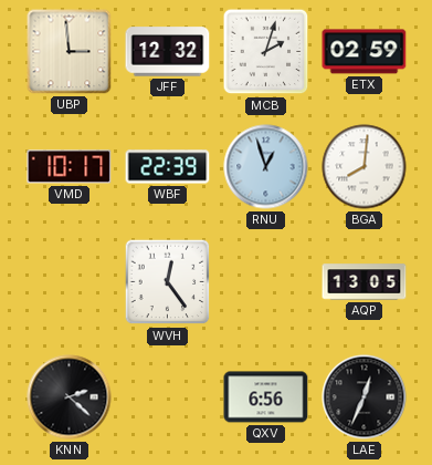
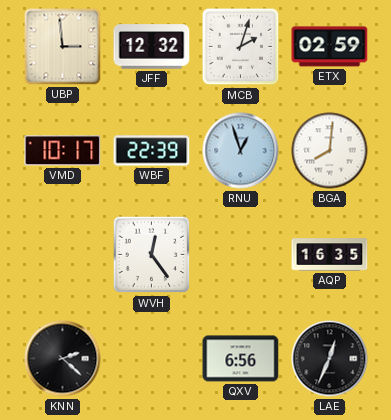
AQP: 13:05 -> 16:35 (330, 255)
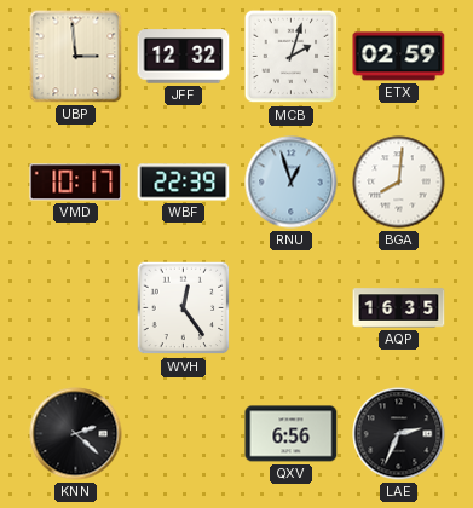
LAE: 12:34 -> 2:34 (399, 434)
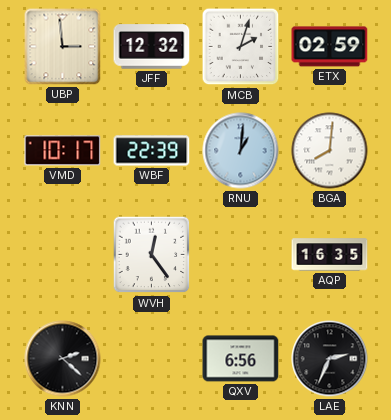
RNU: 12:57 -> 1:01 (241, 151)
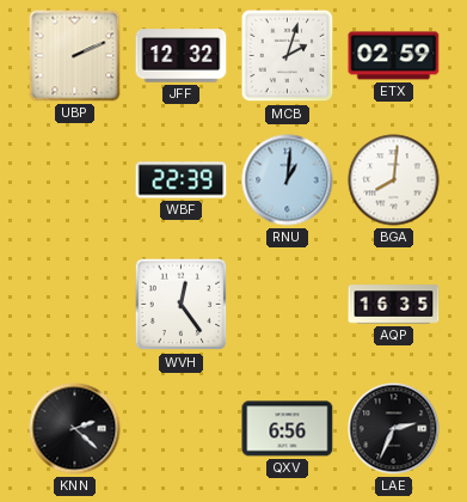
UBP: 2:59 -> 2:11 (75, 56)
VMD: 10:17 -> none (63, 151)
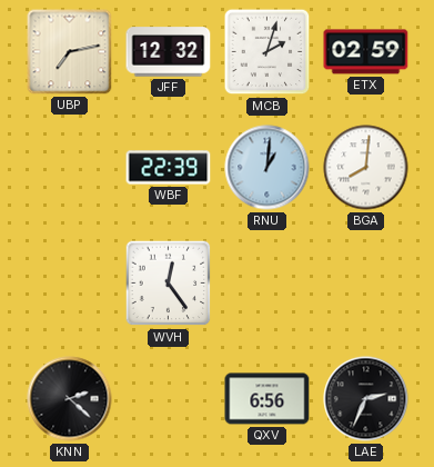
UBP: 2:11 -> 7:13 (70, 52)
AQP: 16:35 -> none (394, 305)
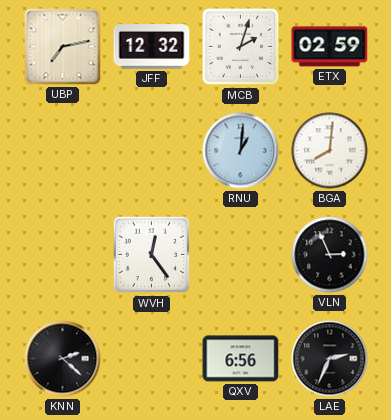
WBF: 22:39 -> none (169, 168)
VLN: none -> 2:56 (330, 255)
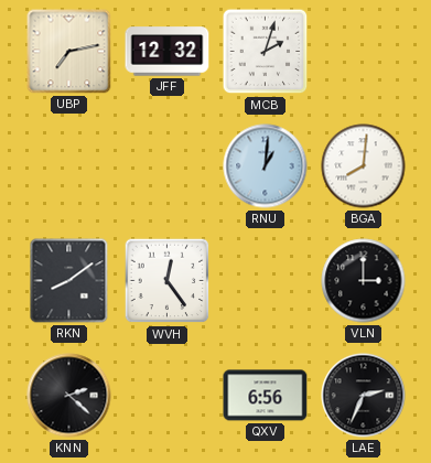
ETX: 02:59 -> none (330, 47)
RKN: none -> 8:09 (69, 281)
VLN: 2:56 -> 3:00 (364, 281)
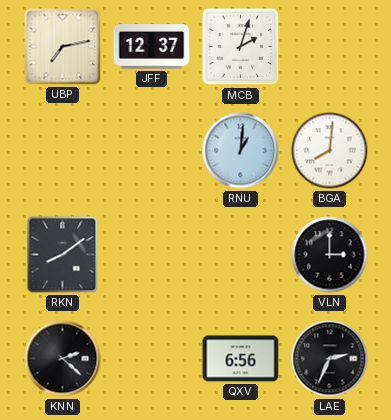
JFF: 12:32 -> 12:37 (152, 47)
WVH: 12:24 -> none (168, 281)
